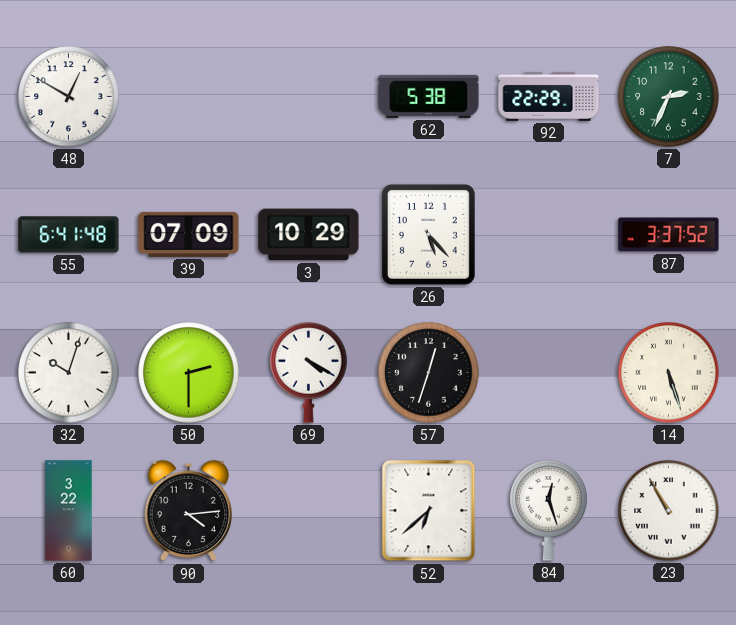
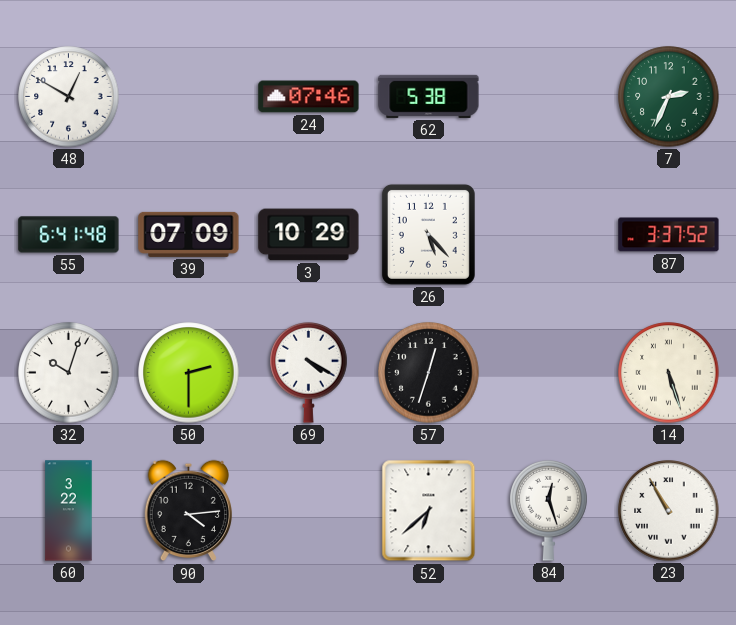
24: none -> 07:46 (309, 97)
92: 22:29 -> none (549, 96)
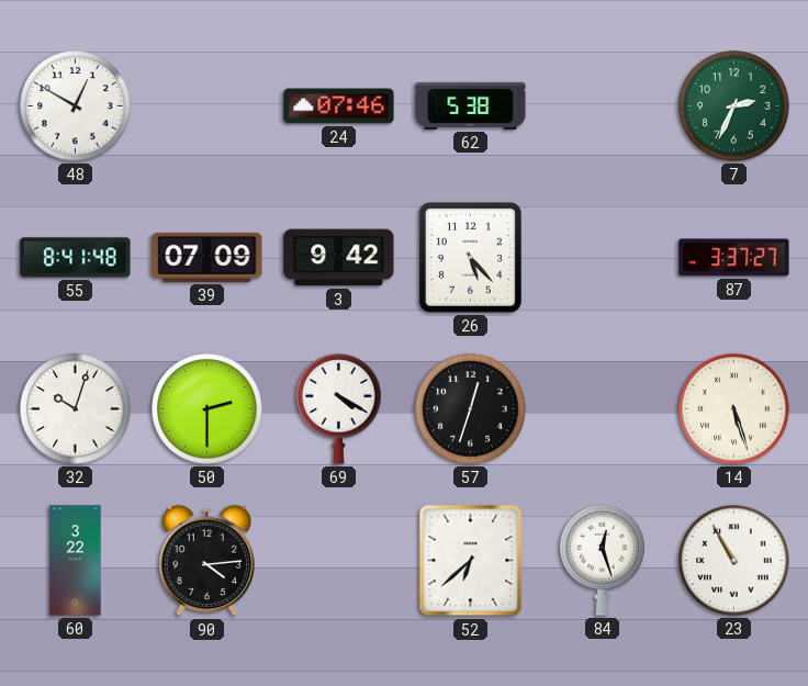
55: 6:41 -> 8:41 (76, 258)
3: 10:29 -> 9:42 (339, 258)
87: 3:37:52 -> 3:37:27 (734, 258)
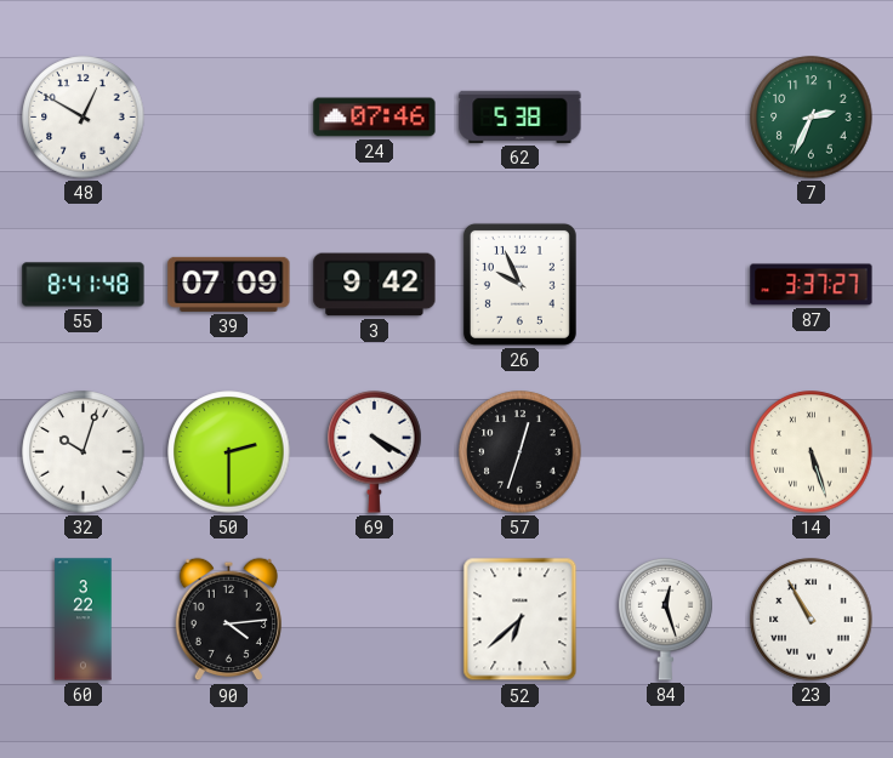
26: 5:23 -> 9:56 (519, 284)
